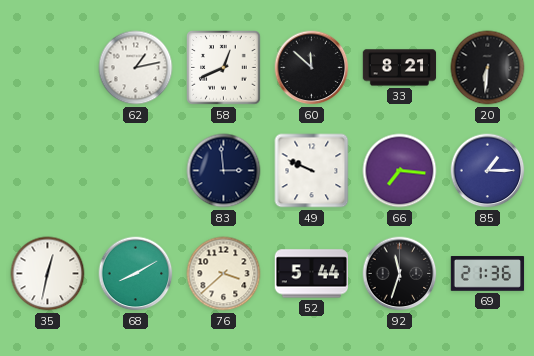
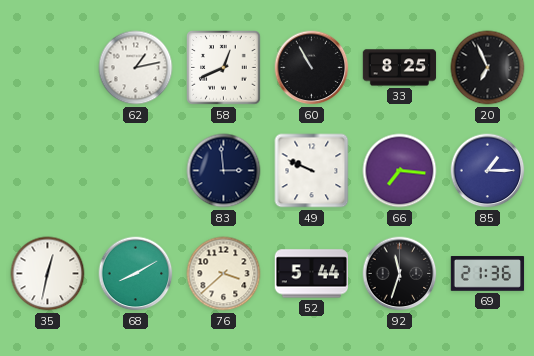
60: 11:52 -> 10:55 (312, 68)
33: 8:21 -> 8:25 (400, 68)
20: 6:31 -> 6:56 (488, 68)
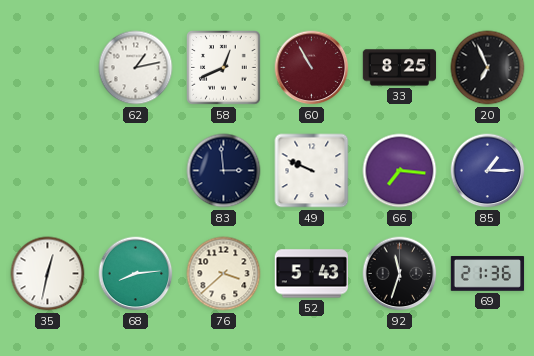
60 dial: black -> burgundy (312, 68)
68: 8:10 -> 8:14 (136, 274)
52: 5:44 -> 5:43 (311, 274)
